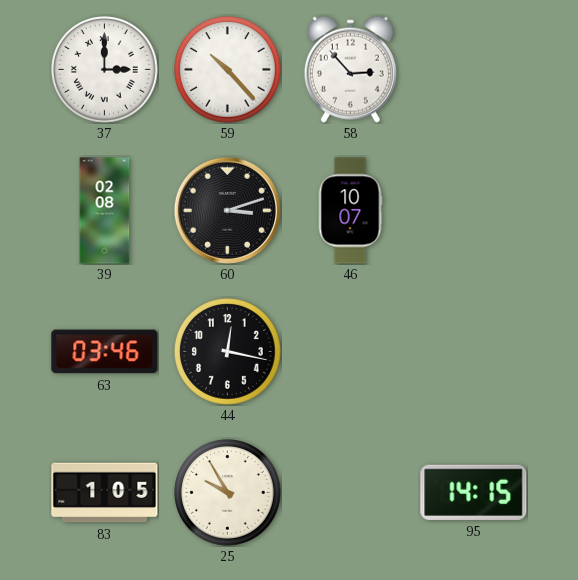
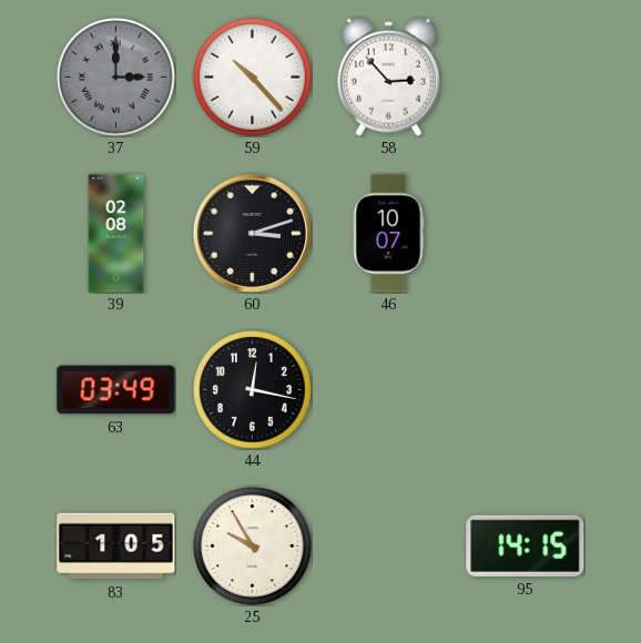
37 dial: white -> grey (116, 78)
63: 03:46 -> 03:49 (116, 390)
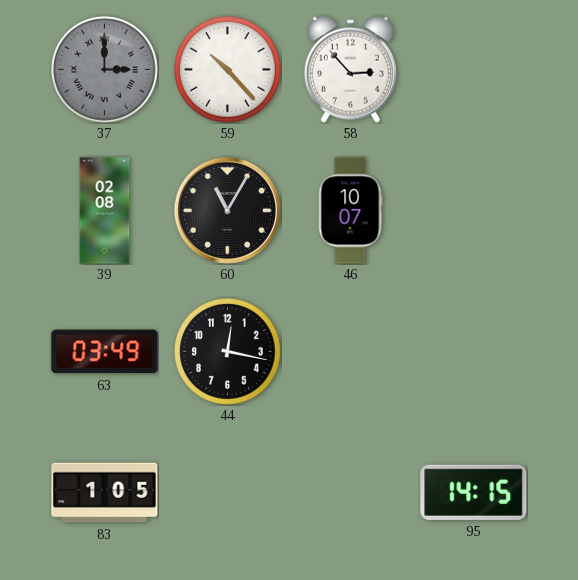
60: 3:12 -> 11:05 (227, 210)
25: 9:55 -> none (253, 547)
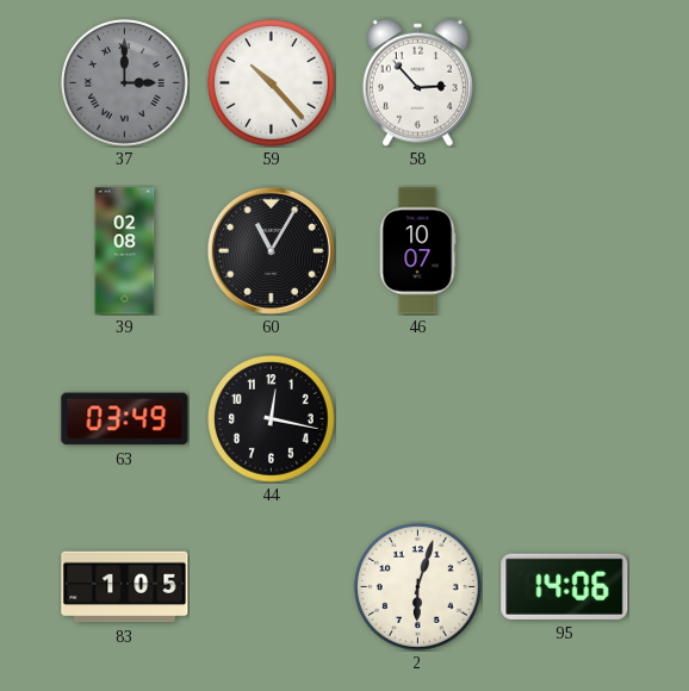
2: none -> 6:03 (418, 587)
95: 14:15 -> 14:06 (565, 586)
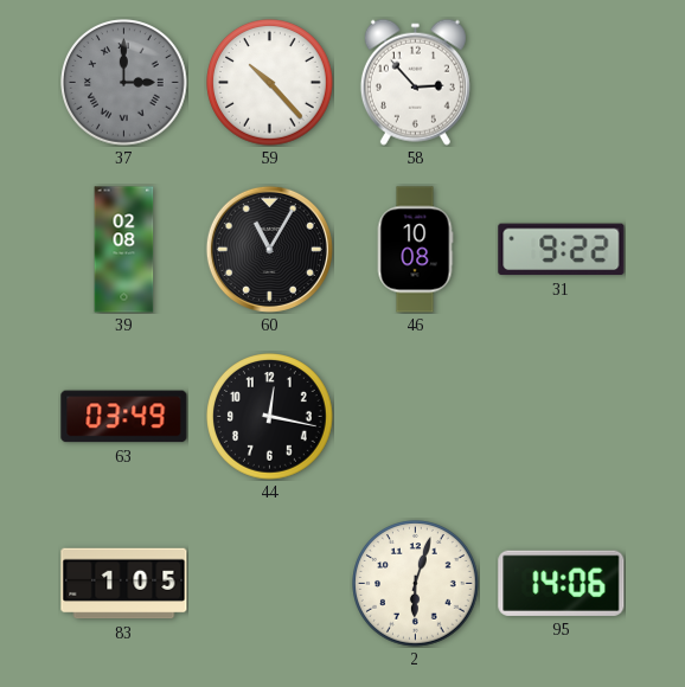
46: 10:07 -> 10:08 (415, 250)
31: none -> 9:22 (562, 250)
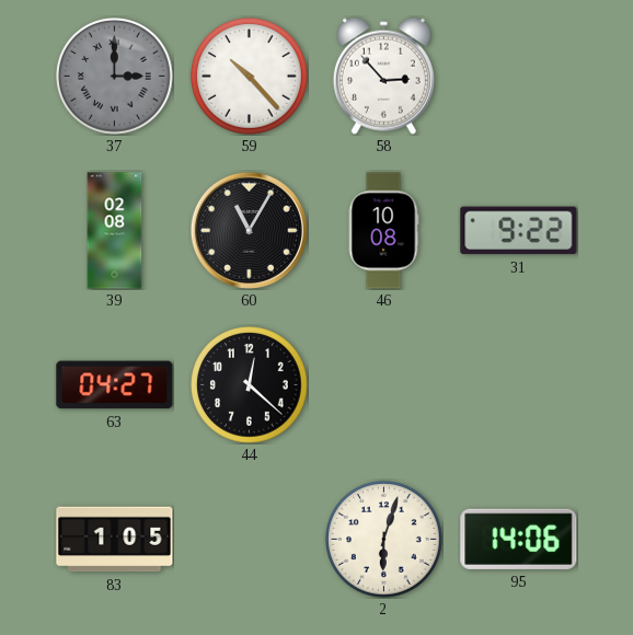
63: 03:49 -> 04:27 (115, 385)
44: 12:17 -> 12:22 (250, 385)
